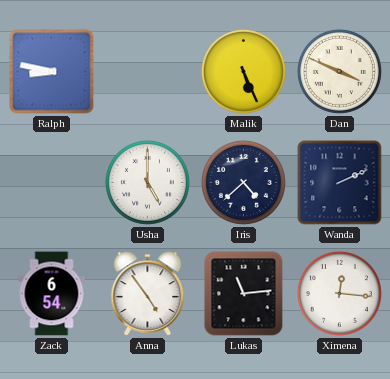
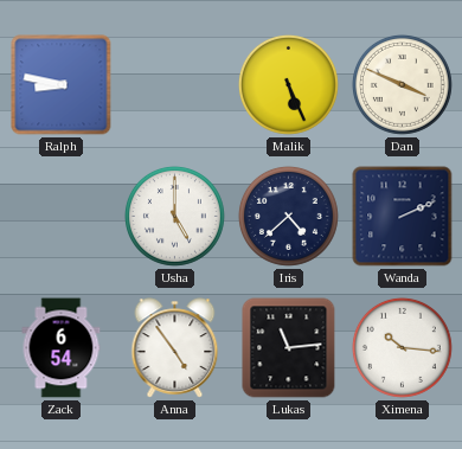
Ximena: 12:16 -> 10:16 (402, 347)
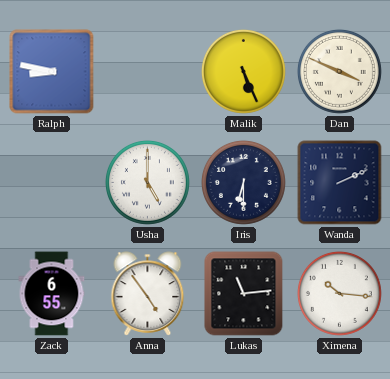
Iris: 4:38 -> 6:30 (243, 182)
Zack: 6:54 -> 6:55 (52, 294)
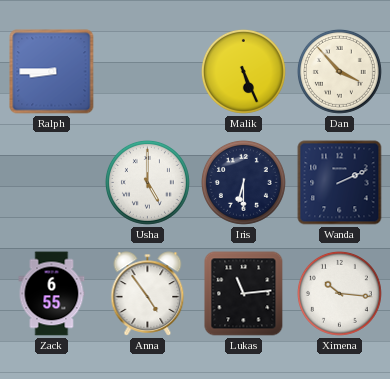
Ralph: 8:47 -> 8:45 (52, 72)
Dan: 3:49 -> 3:53 (339, 71)
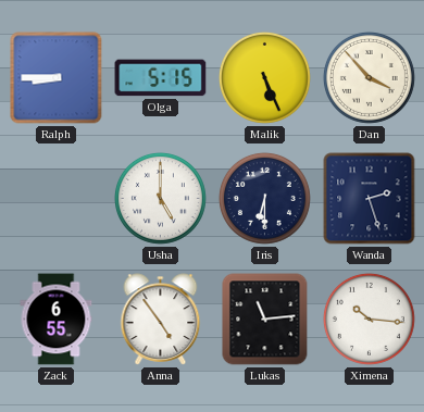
Olga: none -> 5:15 (161, 78)
Wanda: 2:11 -> 2:27 (370, 199)
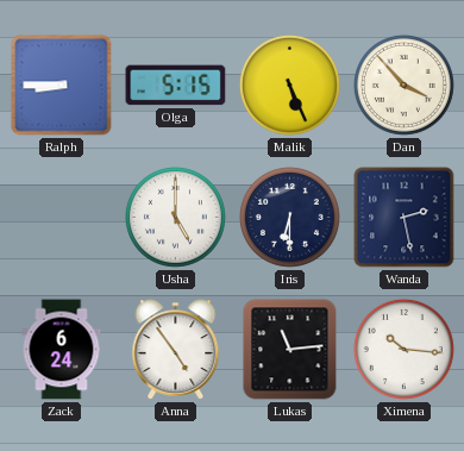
Wanda: 2:27 -> 2:28 (405, 218)
Zack: 6:55 -> 6:24 (62, 350)
